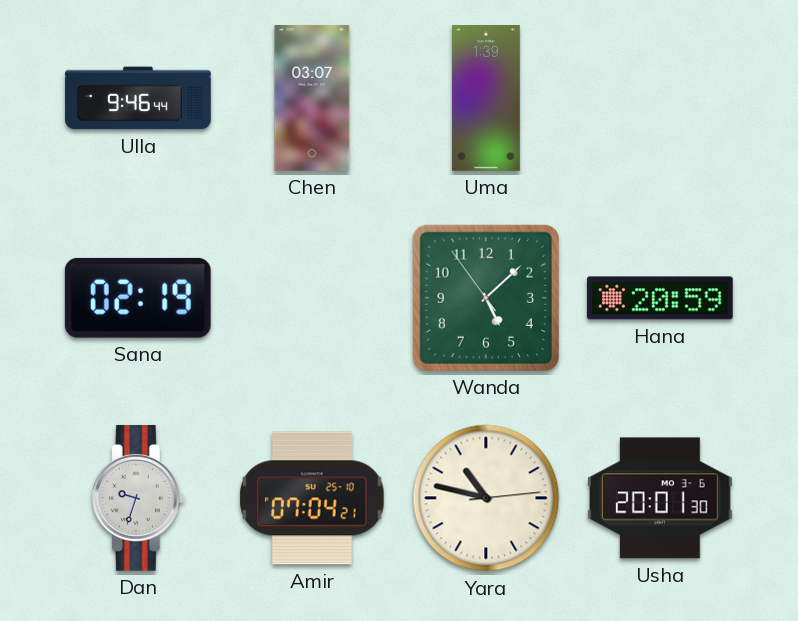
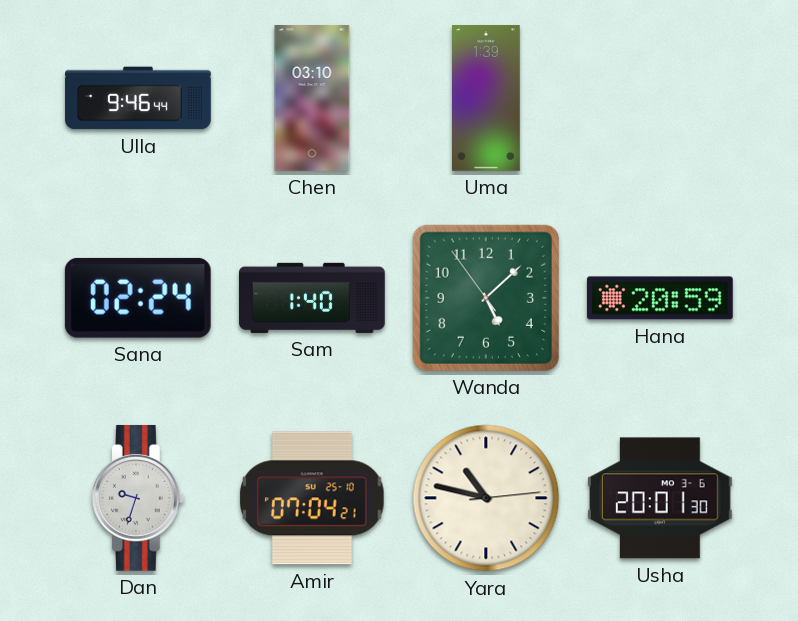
Chen: 03:07 -> 03:10 (312, 99)
Sana: 02:19 -> 02:24 (138, 298)
Sam: none -> 1:40 (313, 298)
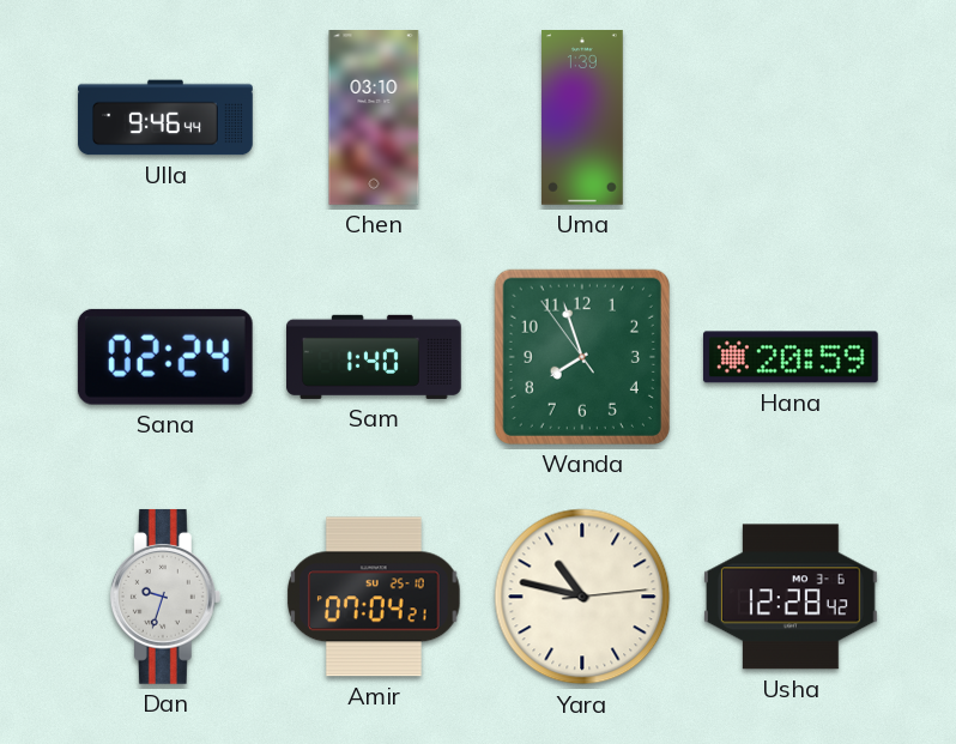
Wanda: 5:07 -> 7:56 (582, 357)
Usha: 20:01 -> 12:28 (791, 597)
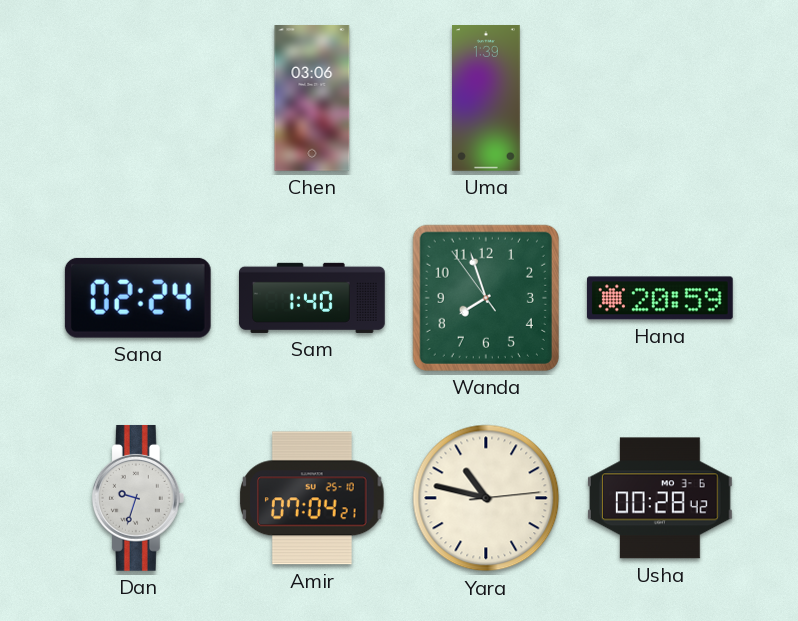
Ulla: 9:46 -> none (165, 117)
Chen: 03:10 -> 03:06 (312, 99)
Usha: 12:28 -> 00:28 (660, 498)
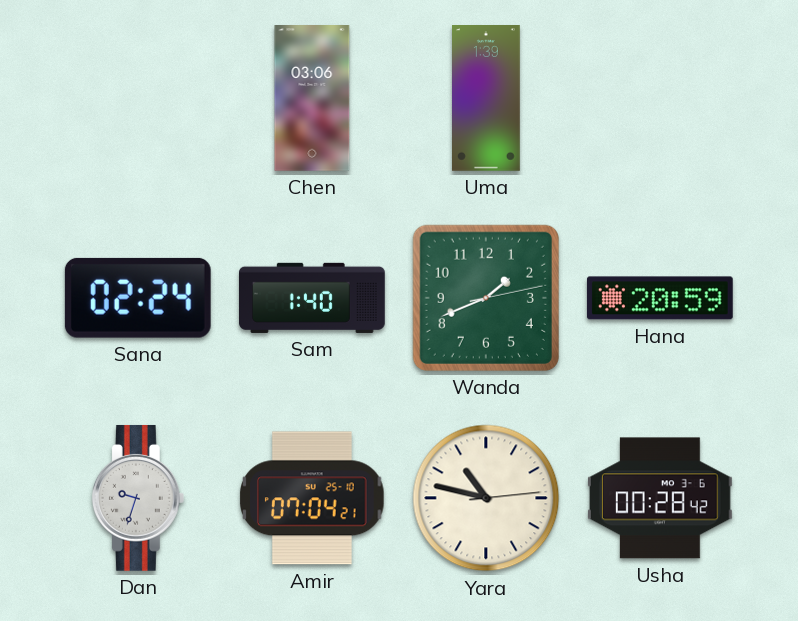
Wanda: 7:56 -> 1:41 (486, 298)
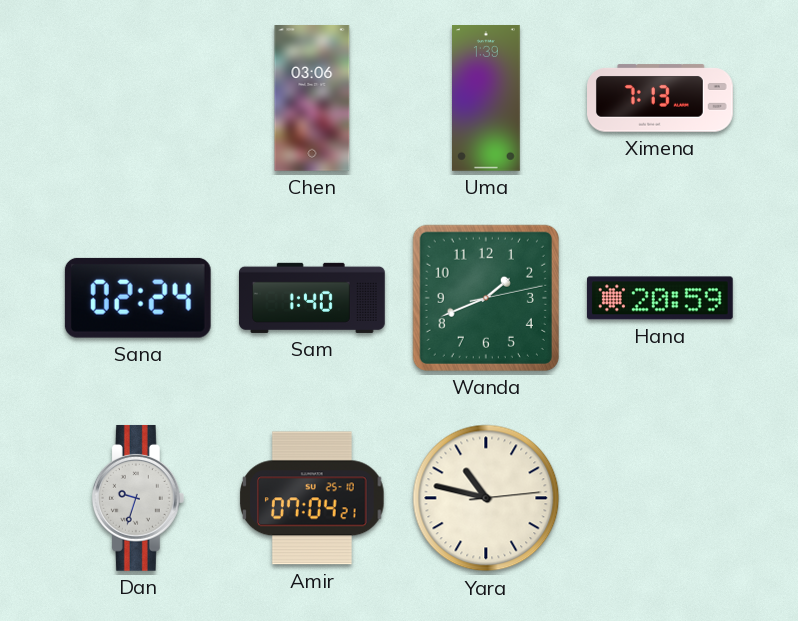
Ximena: none -> 7:13 (661, 98)
Usha: 00:28 -> none (660, 498)
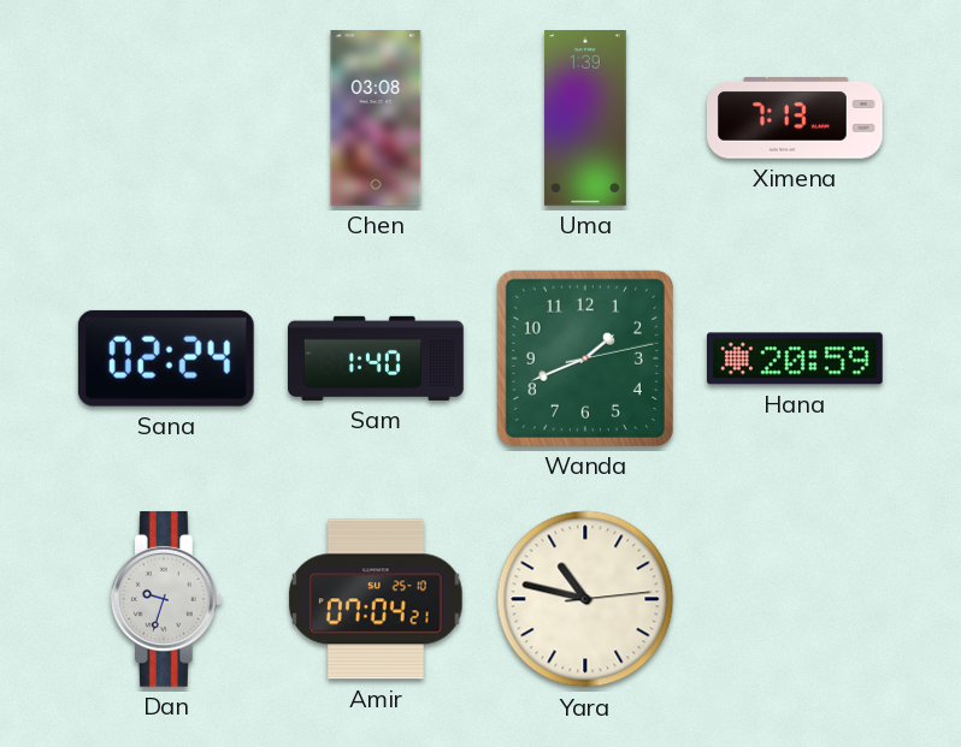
Chen: 03:06 -> 03:08 (376, 119)
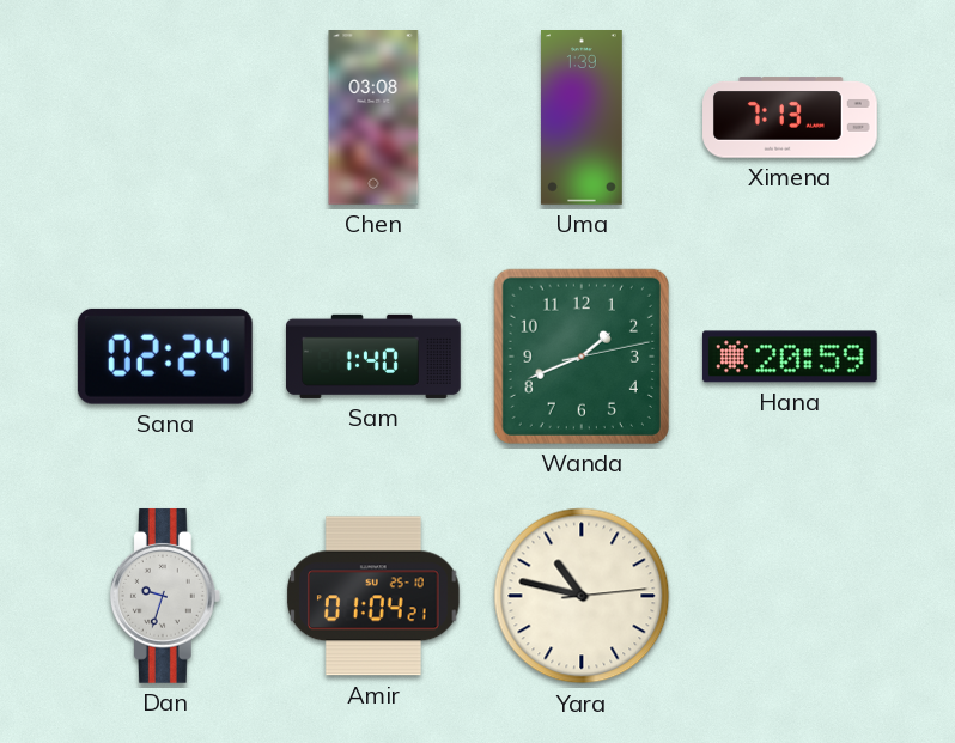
Amir: 07:04 -> 01:04 (373, 596)
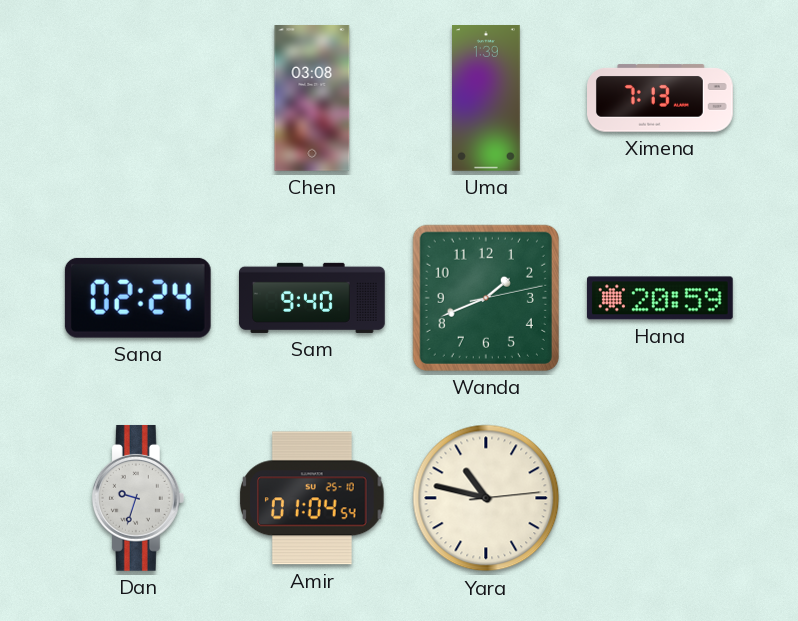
Sam: 1:40 -> 9:40 (313, 298)
Amir: 01:04:21 -> 01:04:54 (312, 498)
